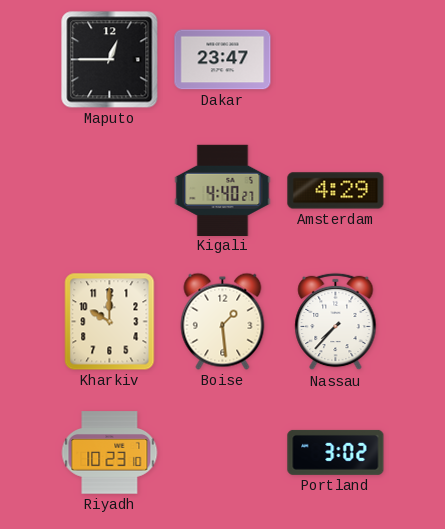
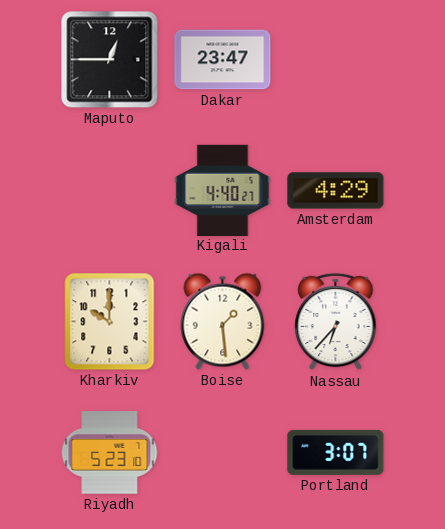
Nassau: 7:37 -> 6:37 (336, 322)
Riyadh: 10:23 -> 5:23 (110, 453)
Portland: 3:02 -> 3:07 (336, 452)
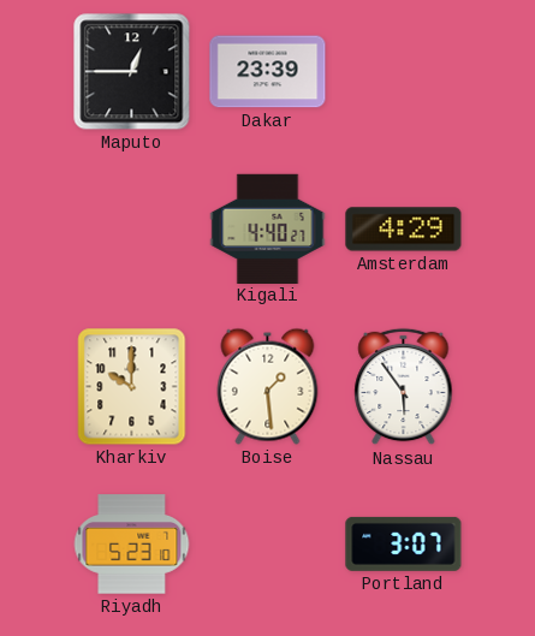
Dakar: 23:47 -> 23:39 (268, 72)
Nassau: 6:37 -> 5:54 (404, 387)
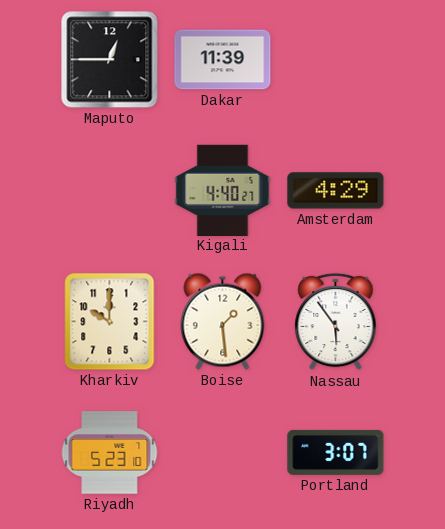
Dakar: 23:39 -> 11:39 (223, 60)
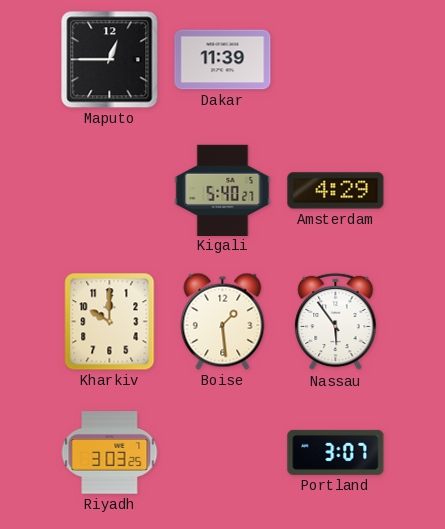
Kigali: 4:40 -> 5:40 (223, 190)
Riyadh: 5:23 -> 3:03 (110, 453)
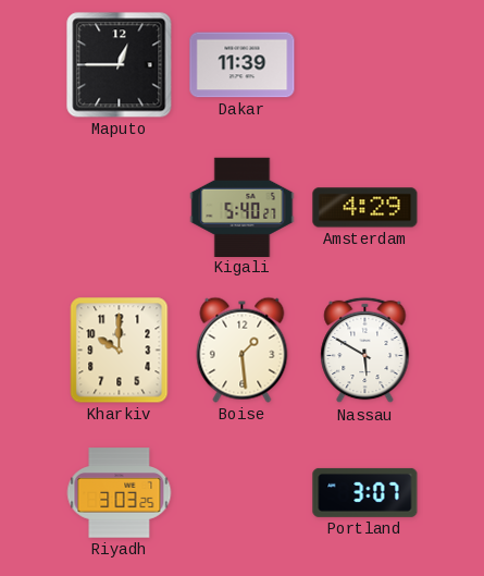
Nassau: 5:54 -> 5:50 (365, 351)
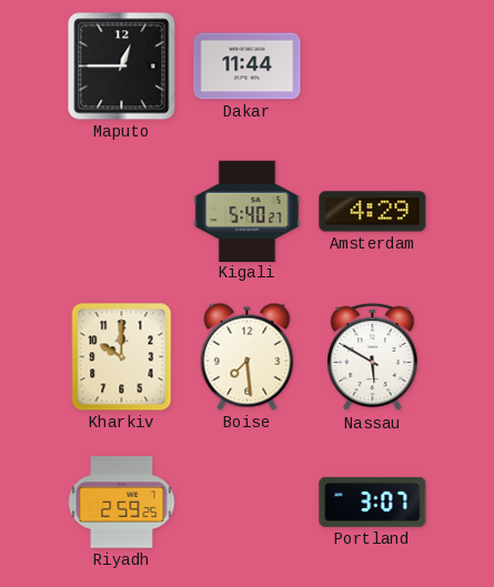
Dakar: 11:39 -> 11:44 (248, 67)
Boise: 1:29 -> 7:29 (248, 356)
Riyadh: 3:03 -> 2:59 (122, 503)
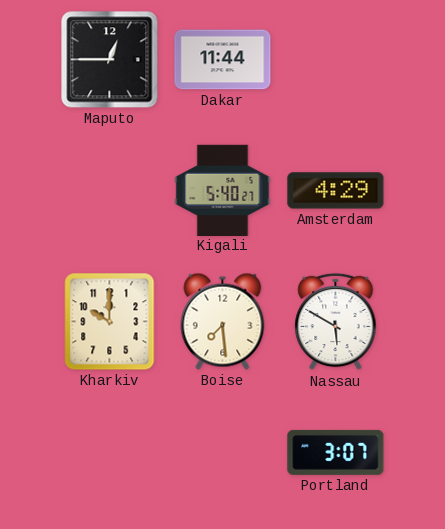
Riyadh: 2:59 -> none (122, 503)
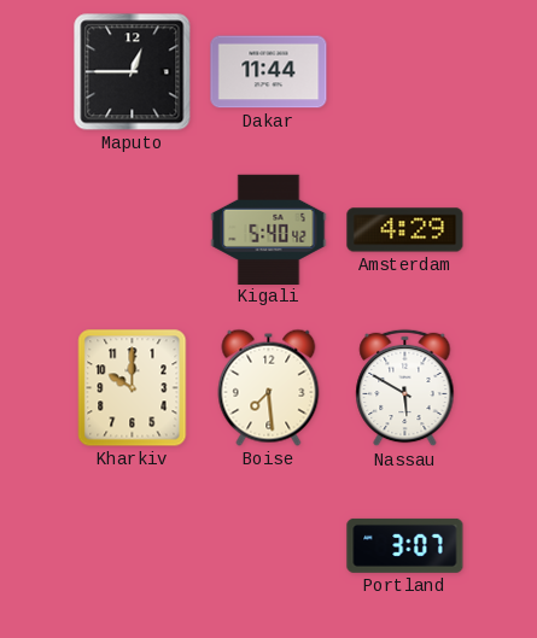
Kigali: 5:40:27 -> 5:40:42 (269, 229)
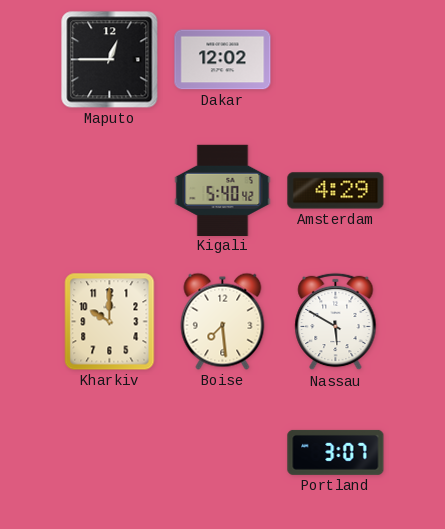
Dakar: 11:44 -> 12:02 (223, 60)
